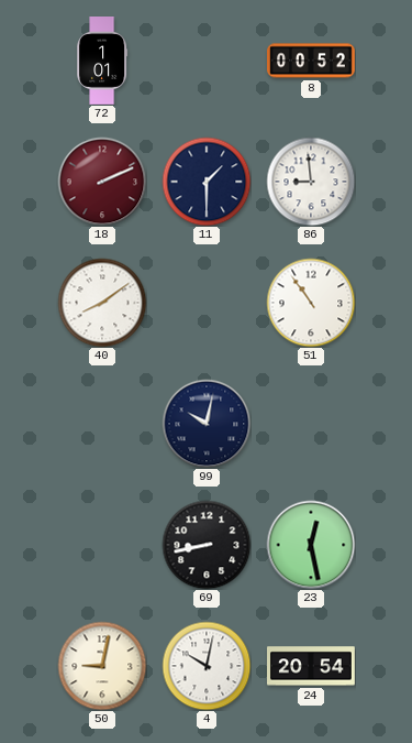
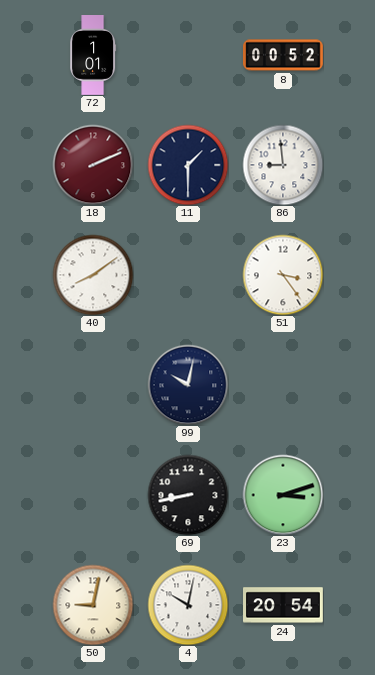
51: 10:54 -> 3:24 (283, 275)
23: 12:28 -> 3:12 (283, 495)
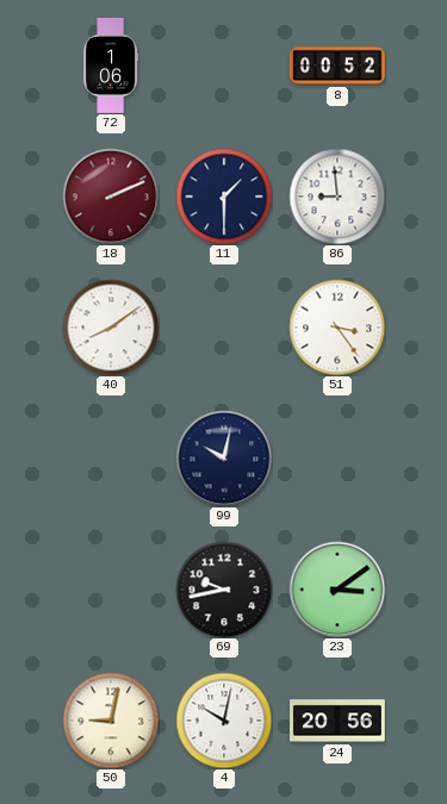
72: 1:01 -> 1:06 (111, 67)
69: 8:43 -> 9:43 (224, 590)
23: 3:12 -> 3:09 (337, 590)
24: 20:54 -> 20:56 (339, 721)
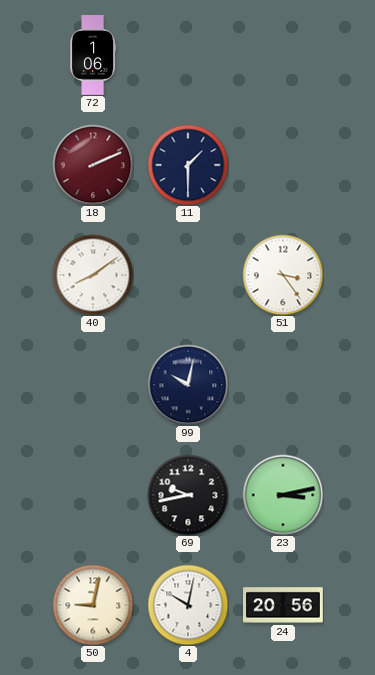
8: 00:52 -> none (339, 66)
86: 8:59 -> none (337, 197)
23: 3:09 -> 3:13 (283, 495)
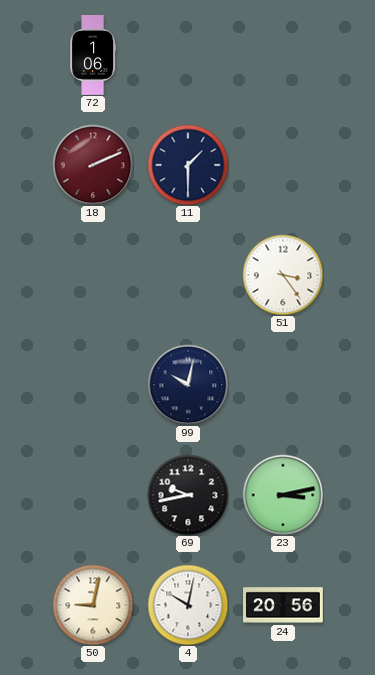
40: 8:09 -> none (93, 275)
